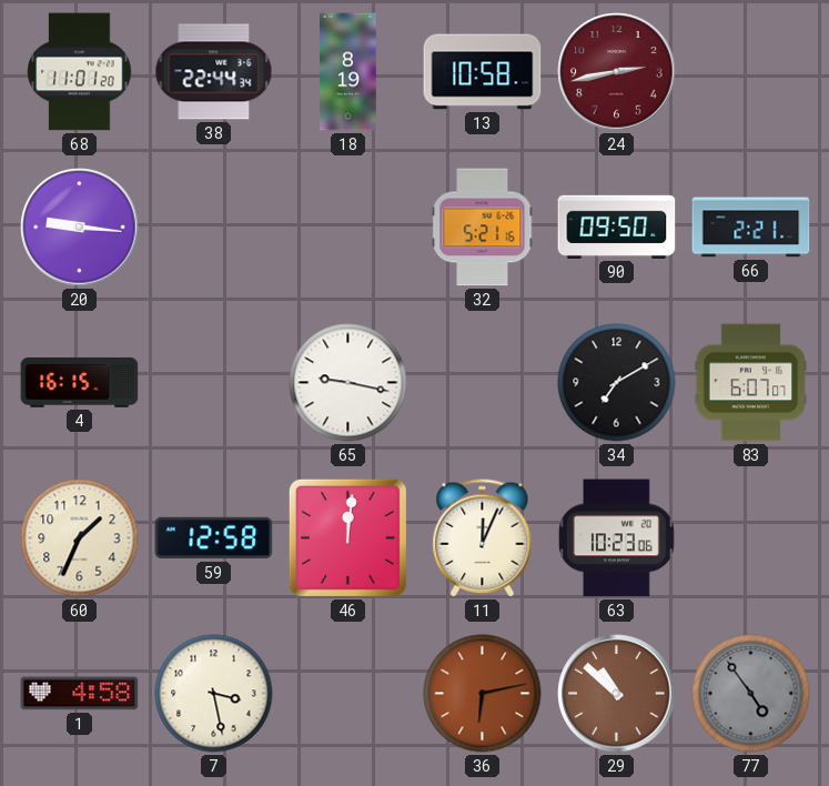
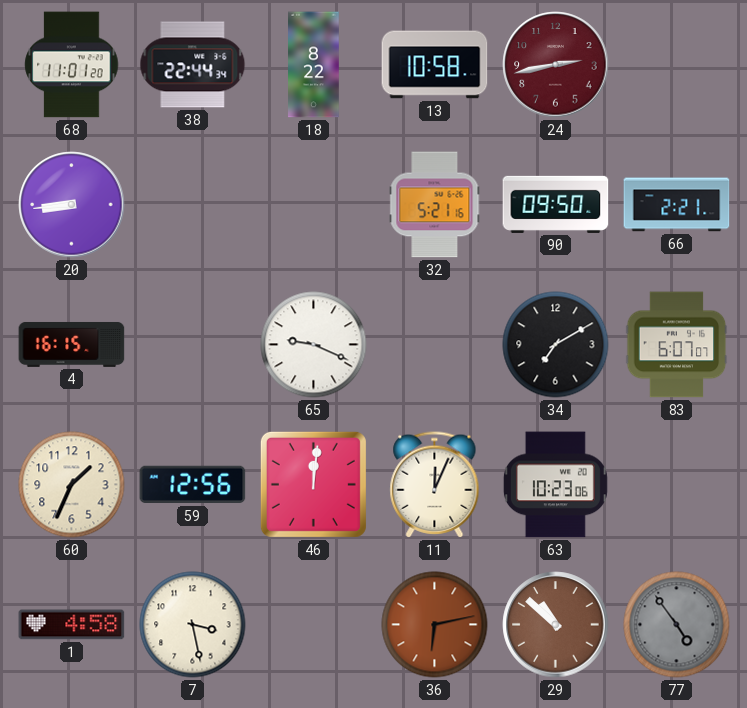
18: 8:19 -> 8:22 (314, 65)
20: 9:16 -> 8:44 (72, 205)
65: 9:17 -> 9:19 (314, 345)
59: 12:58 -> 12:56 (193, 485)
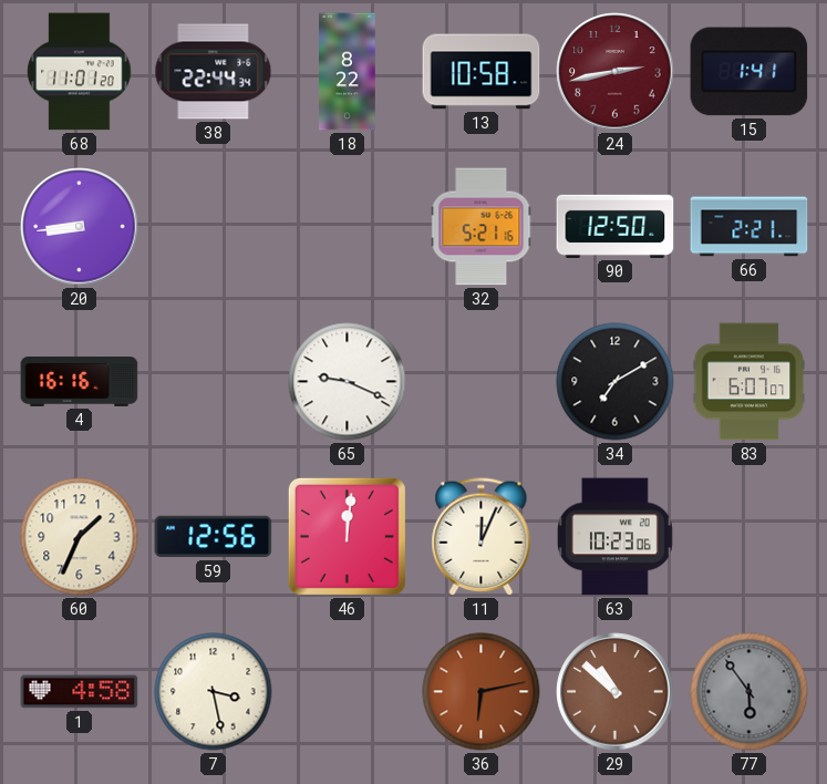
15: none -> 1:41 (750, 72)
90: 09:50 -> 12:50 (616, 226)
4: 16:15 -> 16:16 (80, 381)
77: 4:54 -> 5:54 (750, 692)
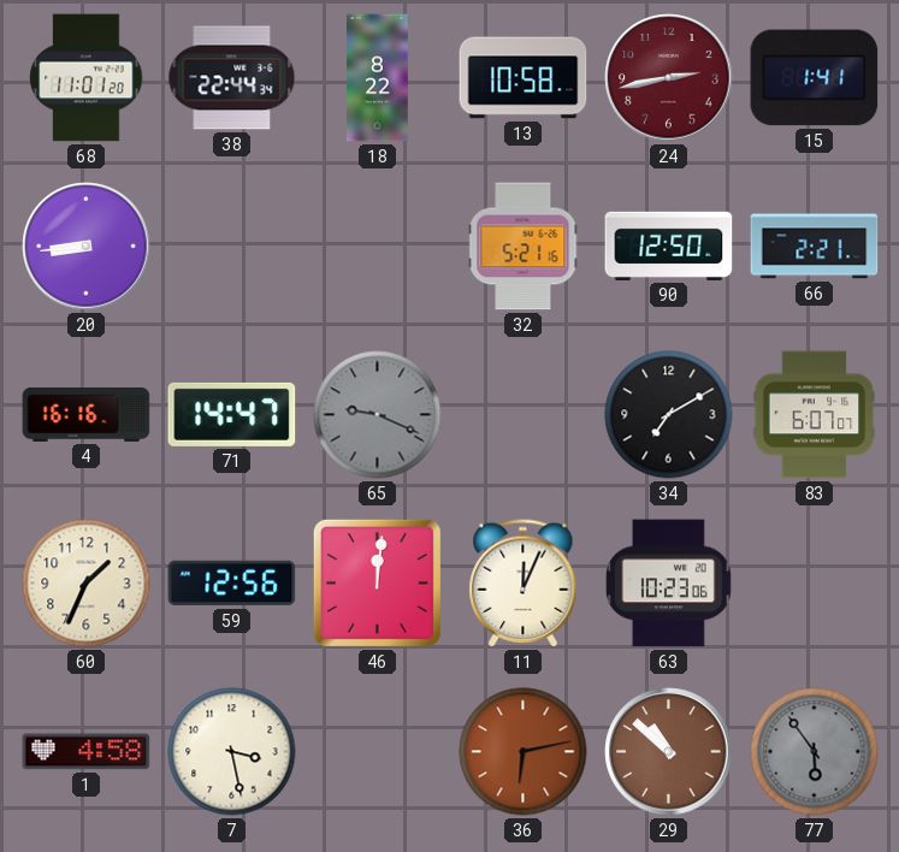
71: none -> 14:47 (232, 414)
65 dial: white -> grey (378, 415)
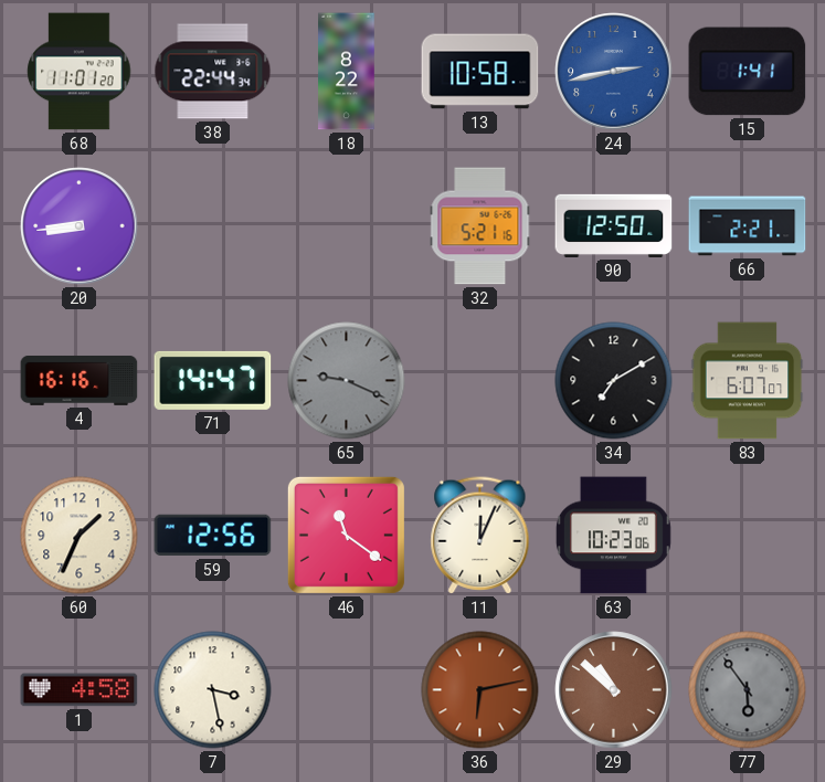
24 dial: burgundy -> blue (614, 72)
46: 12:01 -> 11:21 (346, 535)
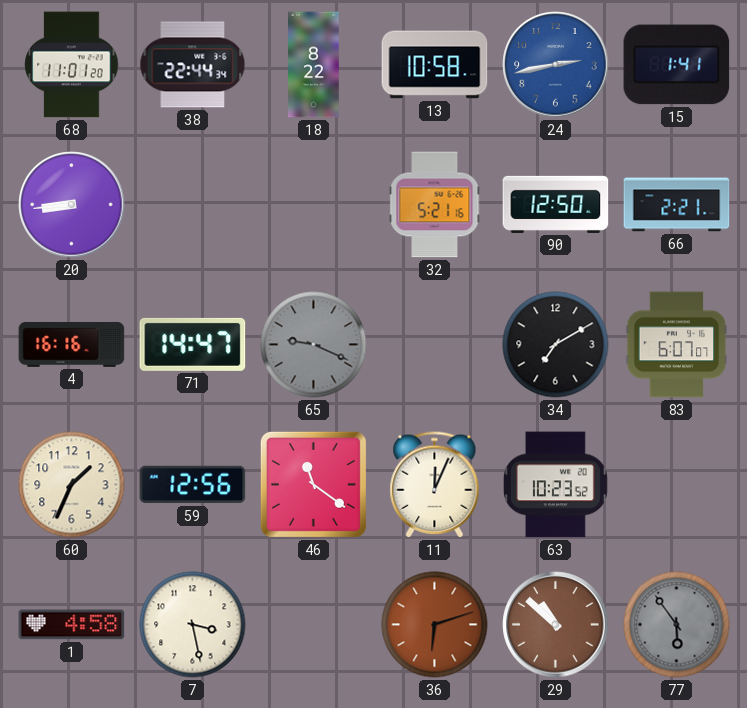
63: 10:23:06 -> 10:23:52 (555, 485)
36: 6:13 -> 6:12 (435, 625)
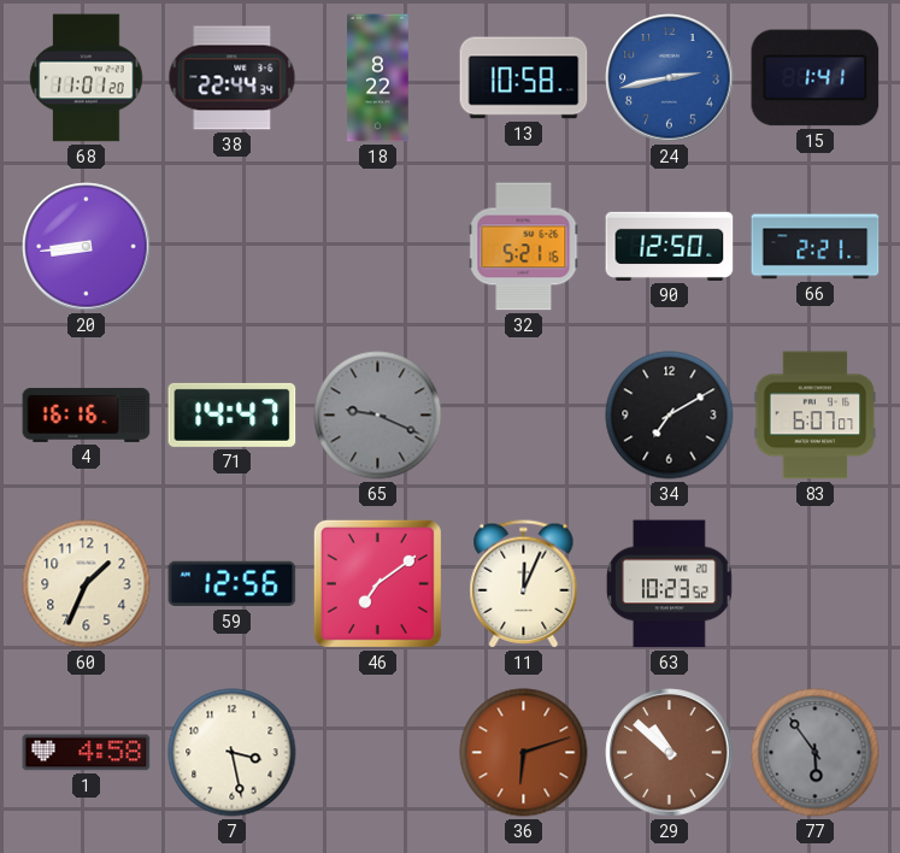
46: 11:21 -> 7:09 (377, 583)
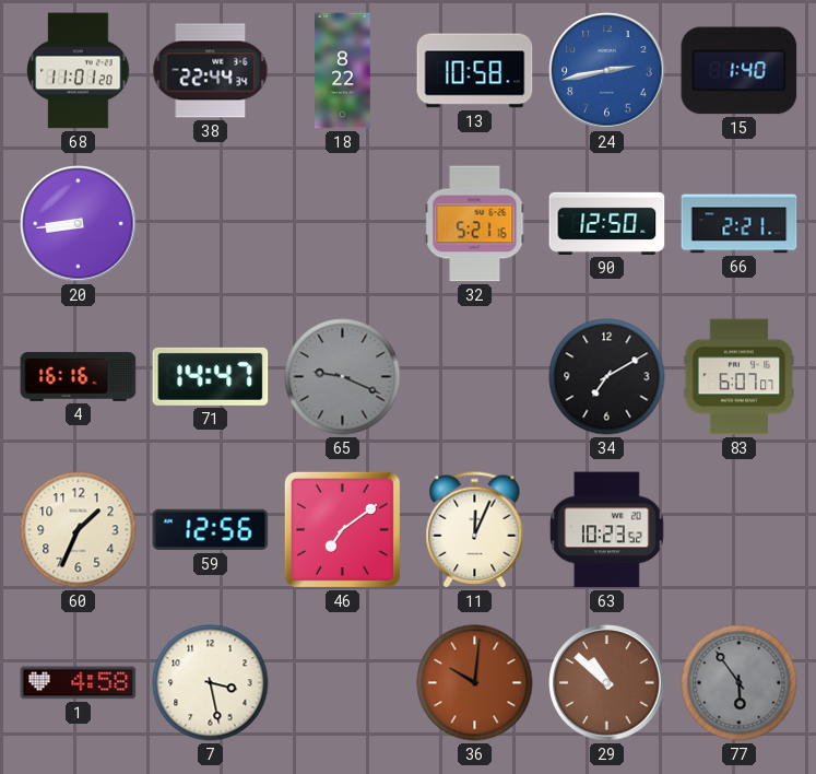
15: 1:41 -> 1:40 (740, 71)
36: 6:12 -> 10:01 (475, 683)
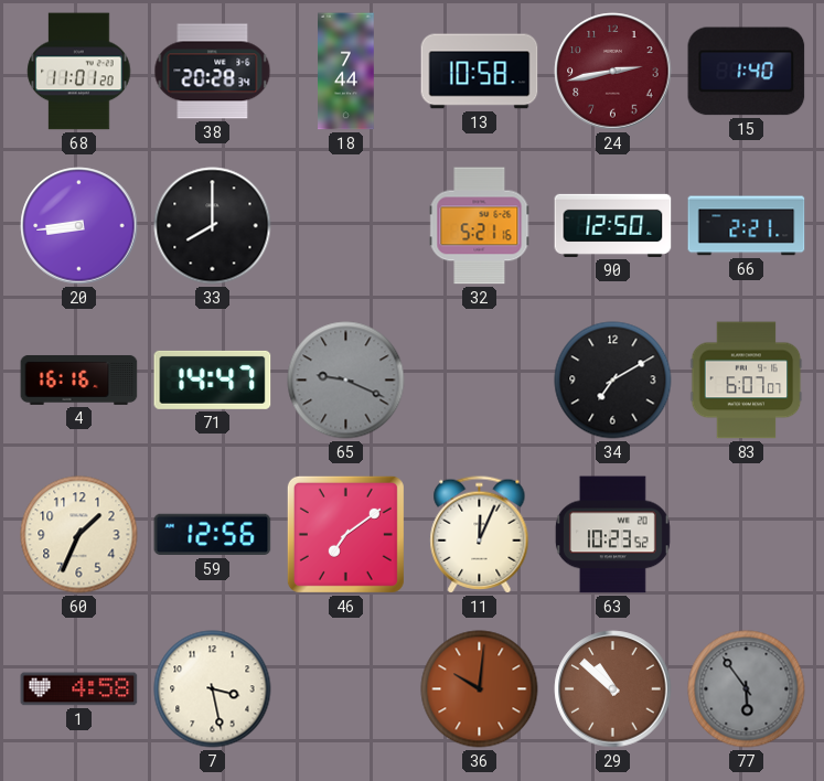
38: 22:44 -> 20:28 (213, 72)
18: 8:22 -> 7:44 (346, 72)
24 dial: blue -> burgundy (613, 72)
33: none -> 8:00 (213, 226)
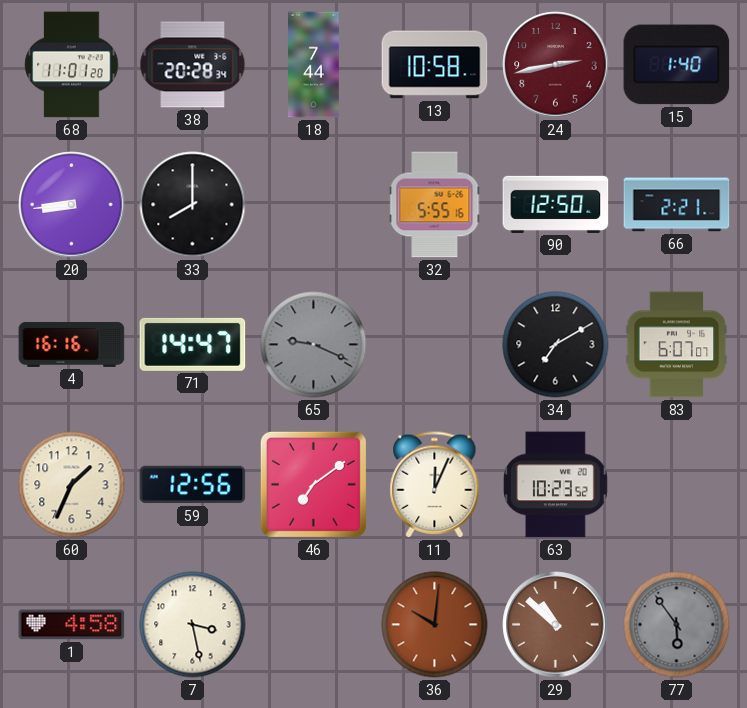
32: 5:21 -> 5:55 (435, 205)
